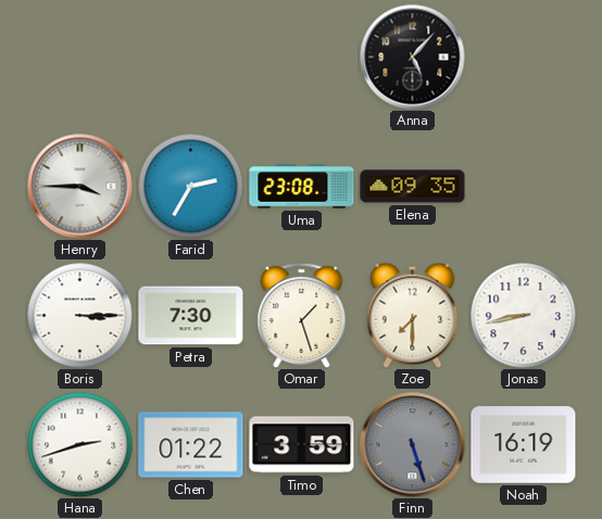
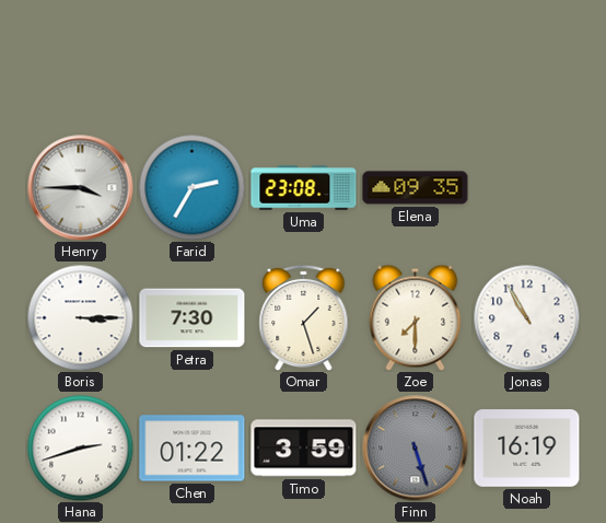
Anna: 5:07 -> none (413, 58)
Jonas: 8:43 -> 10:55 (526, 317)
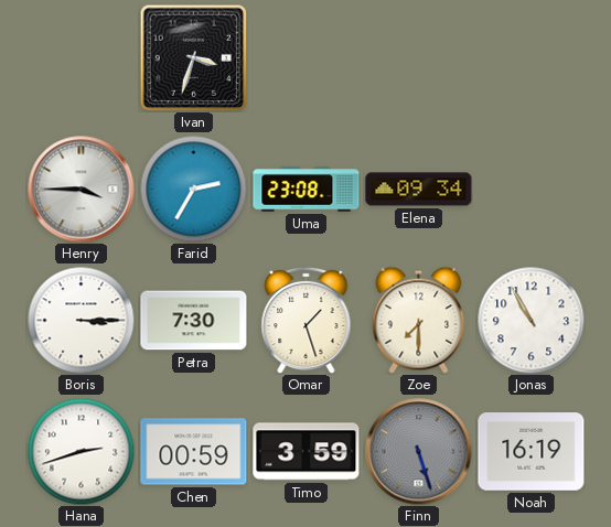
Ivan: none -> 3:33 (193, 57)
Elena: 09:35 -> 09:34 (419, 190)
Chen: 01:22 -> 00:59 (194, 452)
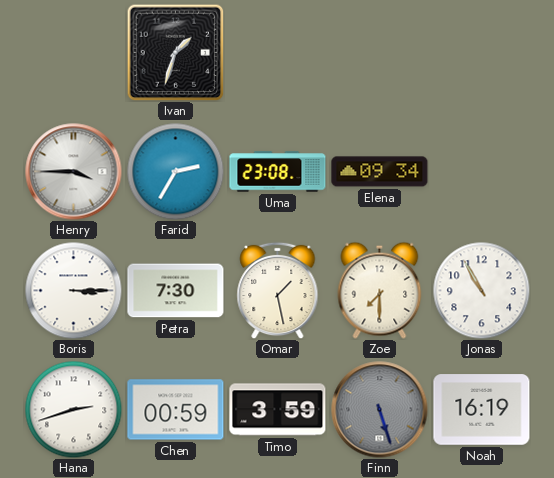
Ivan: 3:33 -> 1:33 (175, 52)
Omar: 1:27 -> 1:28 (278, 290)
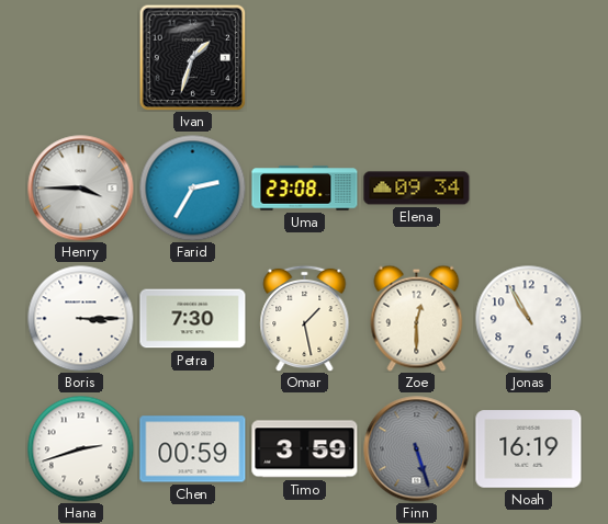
Zoe: 7:30 -> 12:30 (417, 318)
